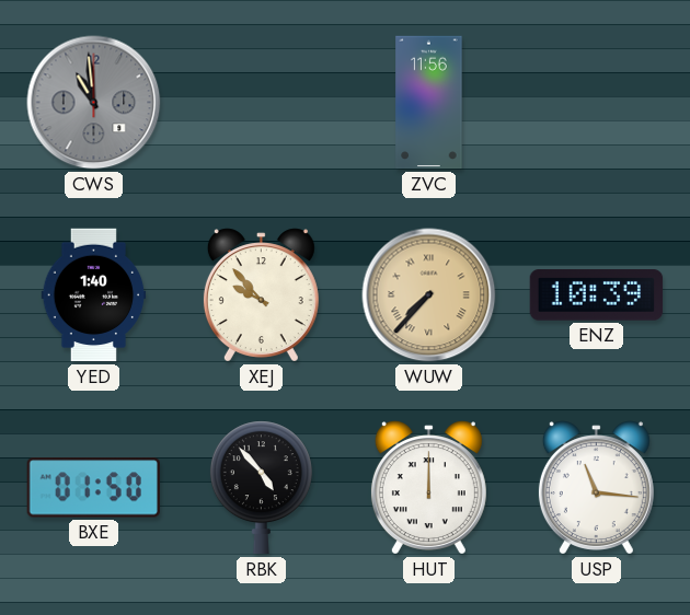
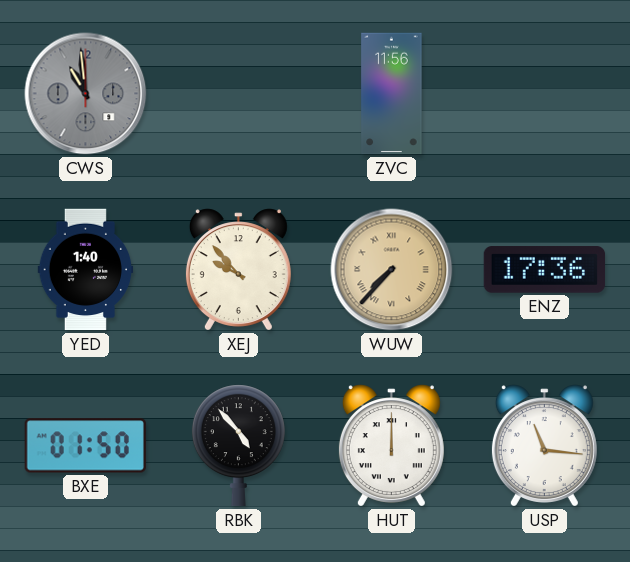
ENZ: 10:39 -> 17:36 (545, 270)
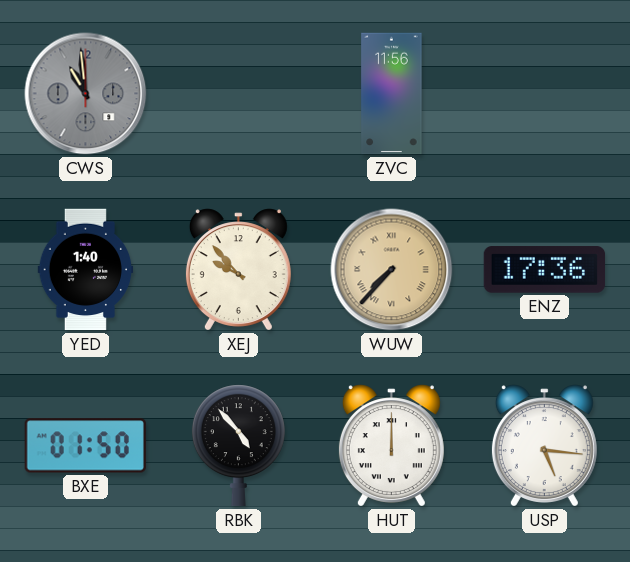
USP: 11:16 -> 5:16 (544, 446)
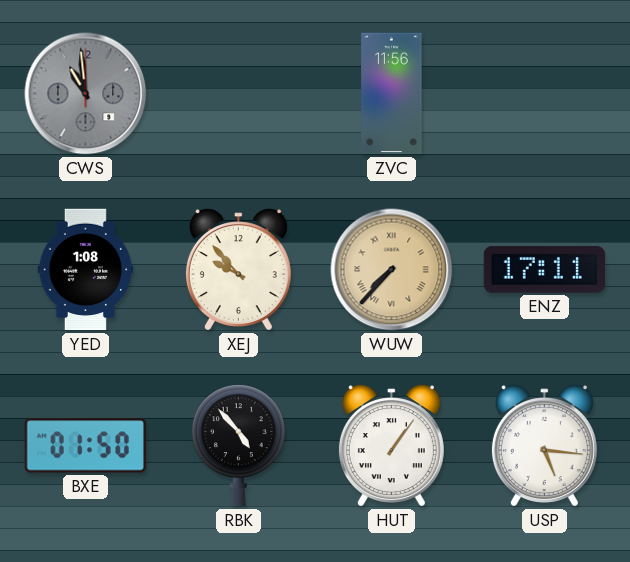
YED: 1:40 -> 1:08 (86, 270)
ENZ: 17:36 -> 17:11 (545, 270)
HUT: 12:00 -> 1:06 (391, 446)
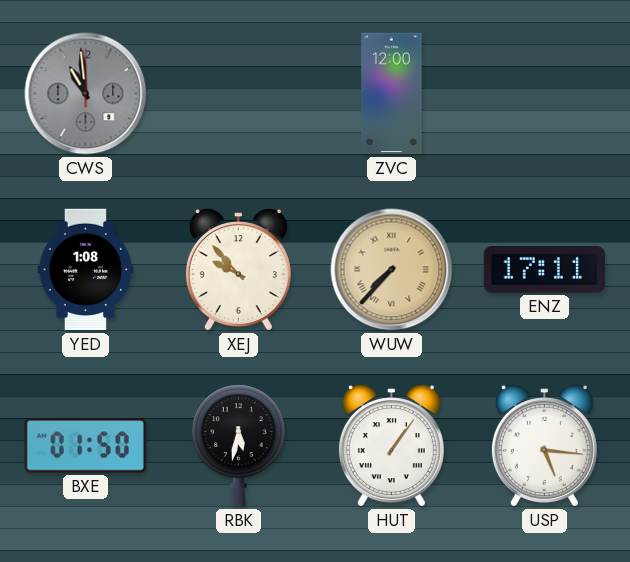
ZVC: 11:56 -> 12:00 (392, 94)
RBK: 4:53 -> 5:32 (238, 446)
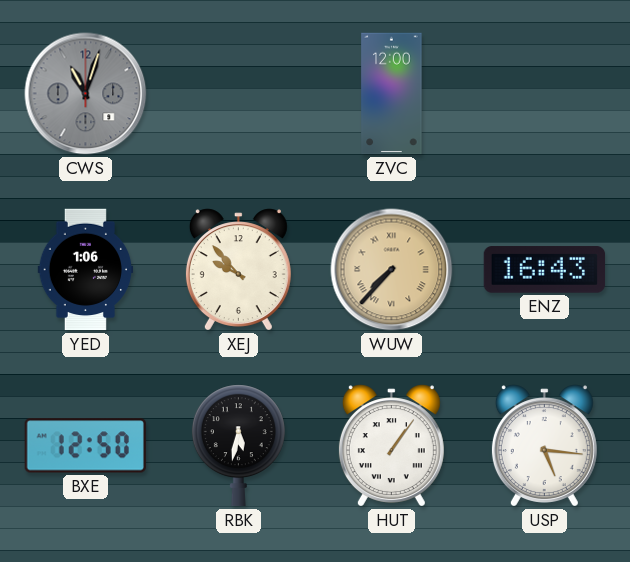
CWS: 10:59 -> 11:03 (86, 94)
YED: 1:08 -> 1:06 (86, 270)
ENZ: 17:11 -> 16:43 (545, 270)
BXE: 01:50 -> 12:50 (85, 446)
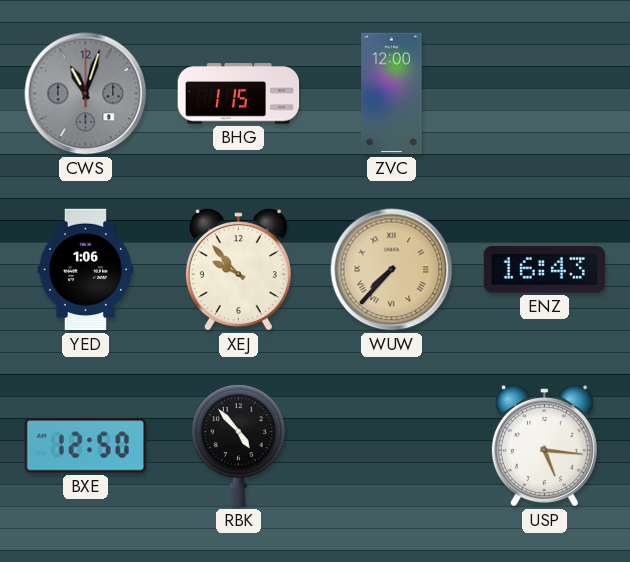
BHG: none -> 1:15 (239, 94)
RBK: 5:32 -> 4:53 (238, 446)
HUT: 1:06 -> none (391, 446)
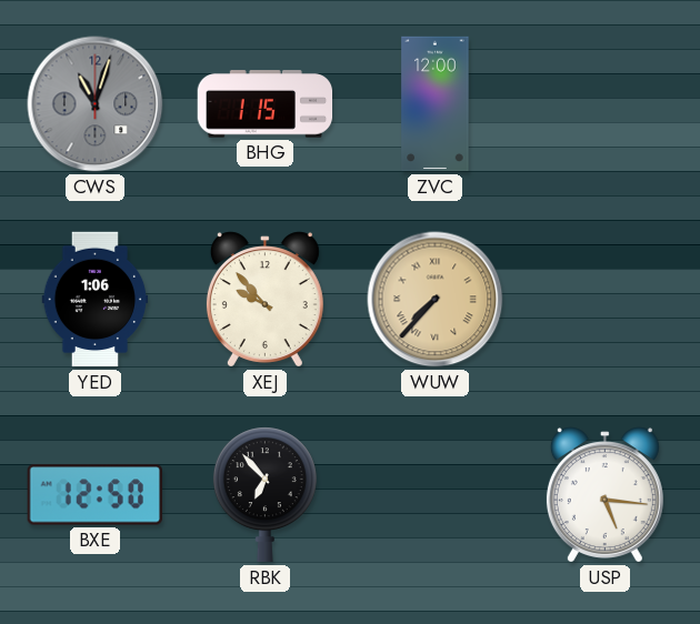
ENZ: 16:43 -> none (545, 270)
RBK: 4:53 -> 6:53 (264, 495)
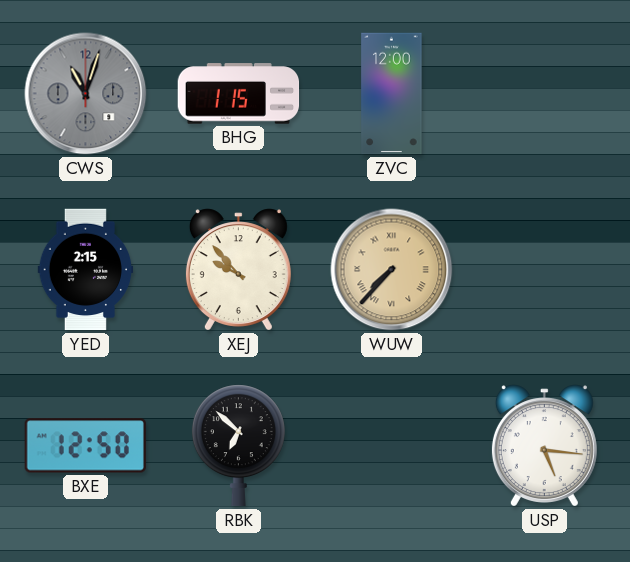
YED: 1:06 -> 2:15 (86, 270)
RBK: 6:53 -> 6:52 (238, 446)
